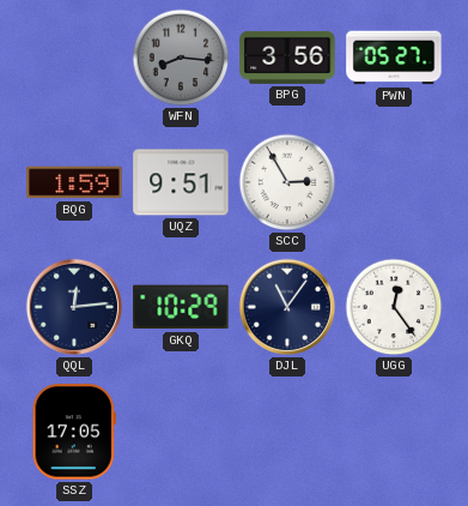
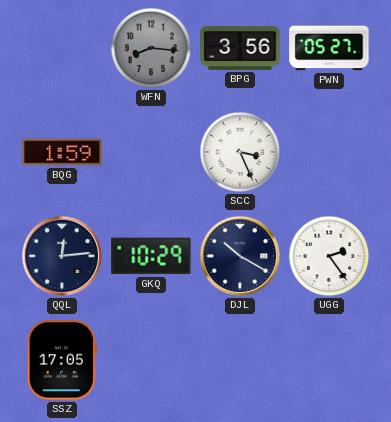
UQZ: 9:51 -> none (181, 182)
SCC: 2:55 -> 3:26 (240, 152)
DJL: 11:06 -> 10:20 (240, 256)
UGG: 12:24 -> 2:24 (329, 256)
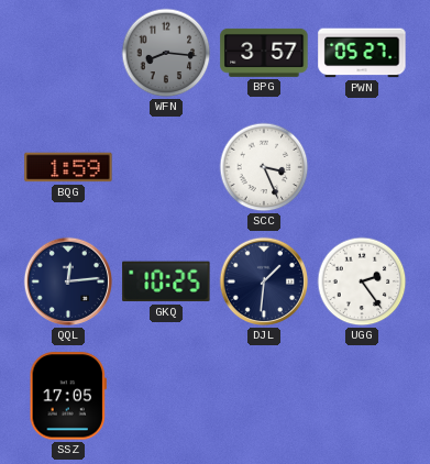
BPG: 3:56 -> 3:57 (264, 53)
GKQ: 10:29 -> 10:25 (166, 281)
DJL: 10:20 -> 1:31 (264, 281)
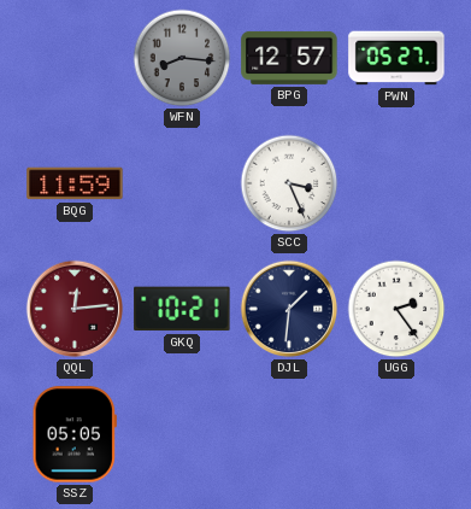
BPG: 3:57 -> 12:57 (289, 58)
BQG: 1:59 -> 11:59 (75, 183)
QQL dial: navy -> burgundy (75, 309)
GKQ: 10:25 -> 10:21 (182, 309)
SSZ: 17:05 -> 05:05 (75, 434)
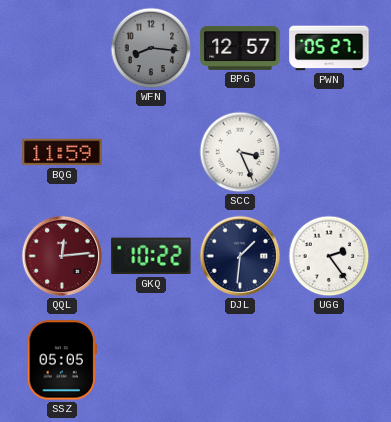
GKQ: 10:21 -> 10:22 (151, 256)
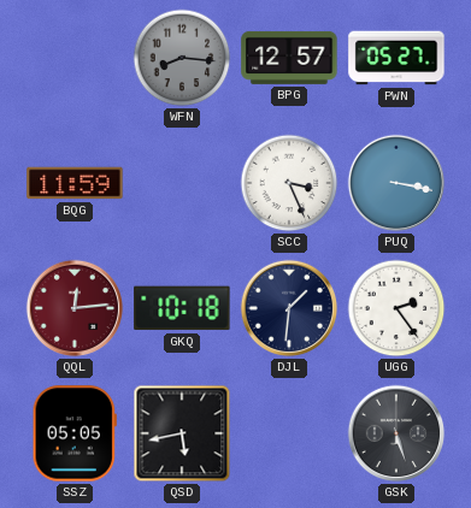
PUQ: none -> 3:17 (396, 183)
GKQ: 10:22 -> 10:18 (182, 308)
QSD: none -> 5:43 (182, 433)
GSK: none -> 5:27 (396, 433)
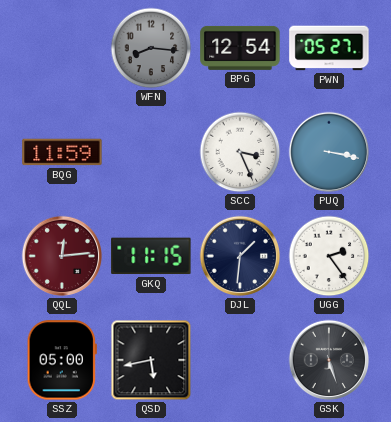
BPG: 12:57 -> 12:54 (240, 48)
GKQ: 10:18 -> 11:15 (151, 256)
SSZ: 05:05 -> 05:00 (62, 360)
